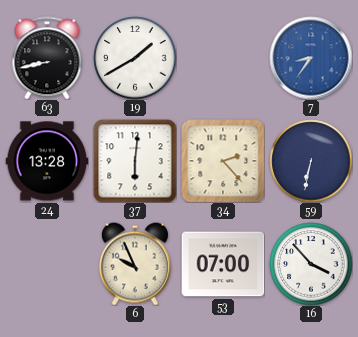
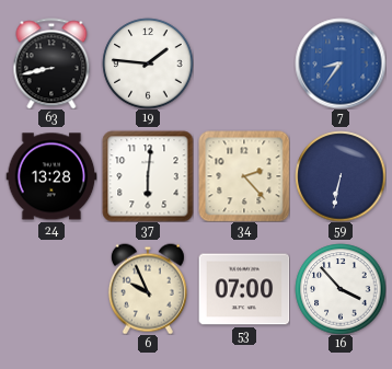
19: 1:40 -> 1:46 (148, 64)
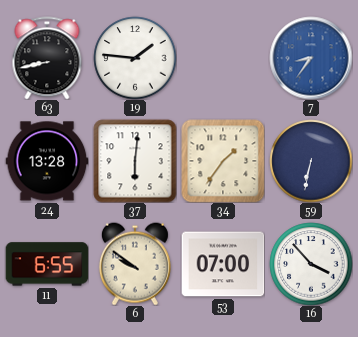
34: 2:23 -> 1:36 (223, 161)
11: none -> 6:55 (47, 264)
6: 9:56 -> 9:51 (135, 264)
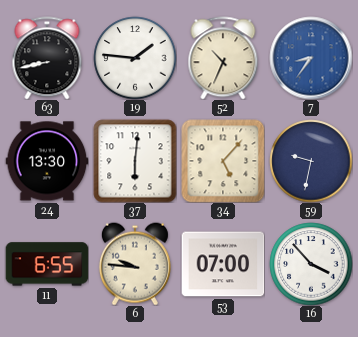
52: none -> 10:34 (223, 58)
24: 13:28 -> 13:30 (47, 161)
34: 1:36 -> 5:07 (223, 161)
59: 6:32 -> 9:32 (311, 161)
6: 9:51 -> 9:46 (135, 264)
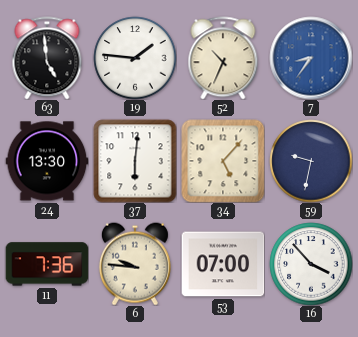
63: 8:43 -> 4:59 (47, 58)
11: 6:55 -> 7:36 (47, 264)
